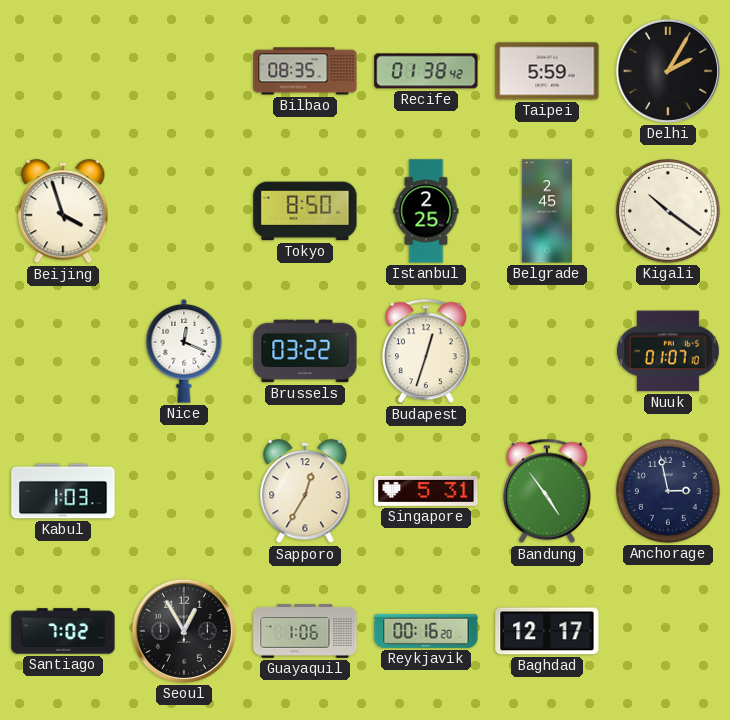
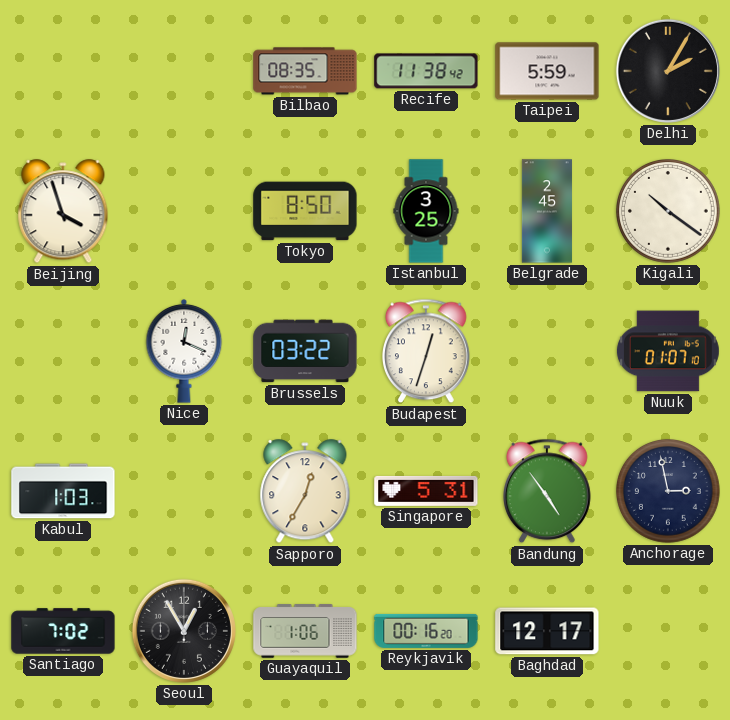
Recife: 01:38 -> 11:38 (426, 71)
Istanbul: 2:25 -> 3:25 (426, 211)
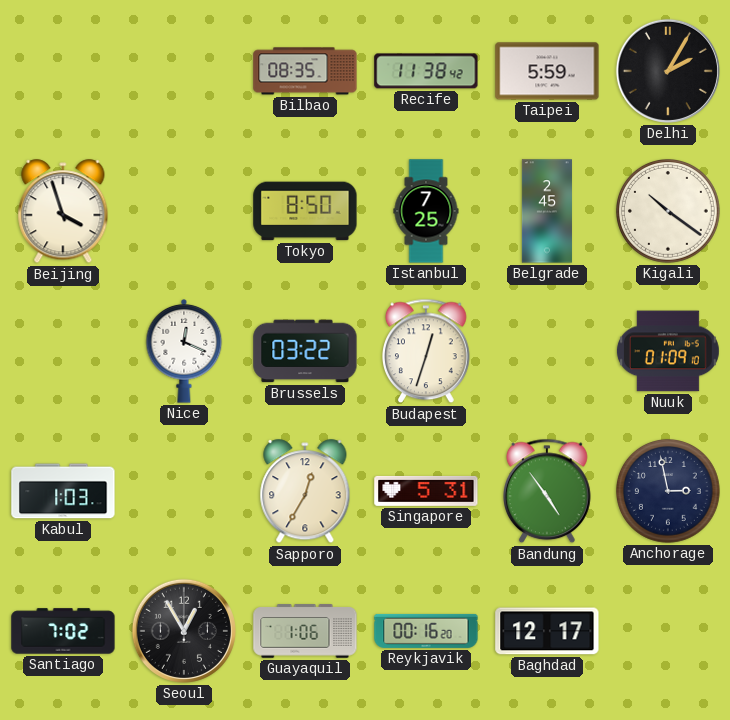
Istanbul: 3:25 -> 7:25 (426, 211)
Nuuk: 01:07 -> 01:09 (668, 351)
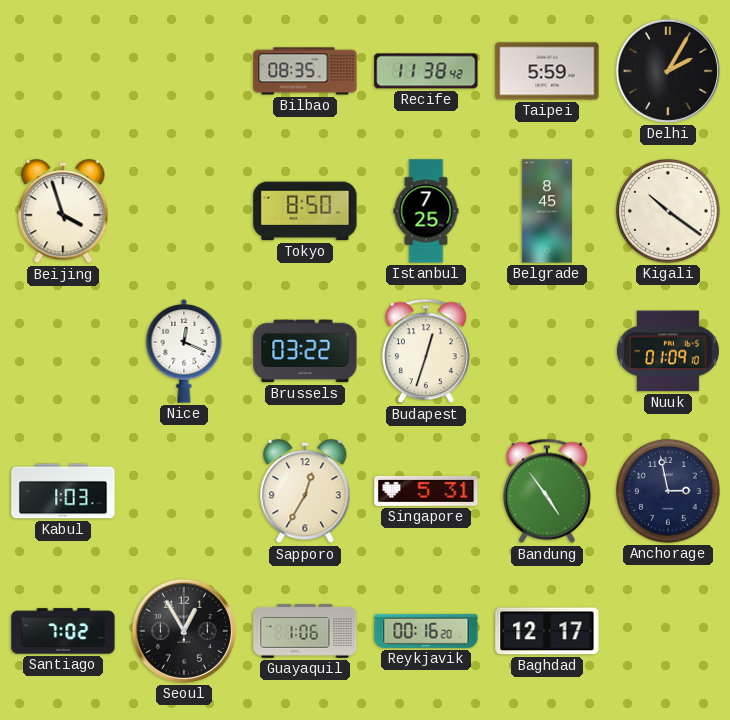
Belgrade: 2:45 -> 8:45 (547, 211)
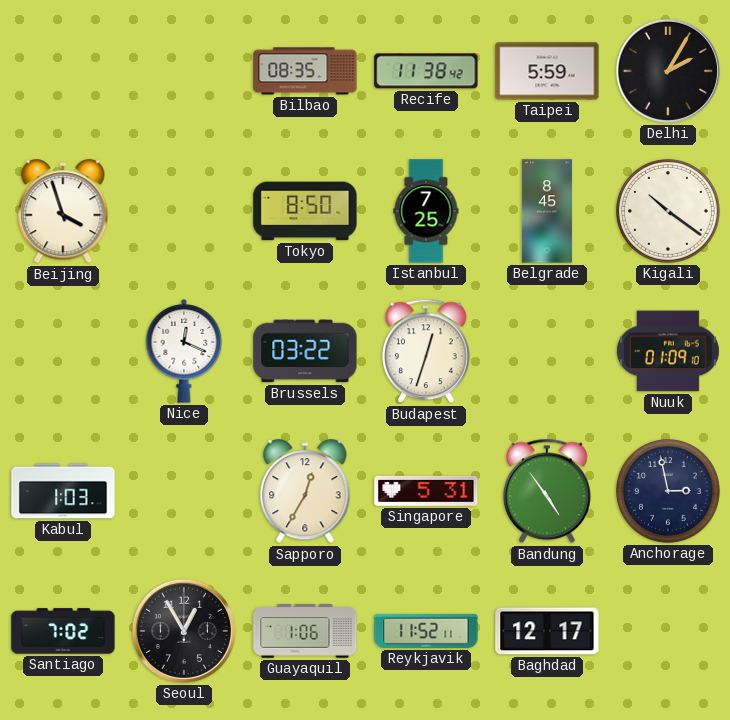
Reykjavik: 00:16 -> 11:52 (426, 631)
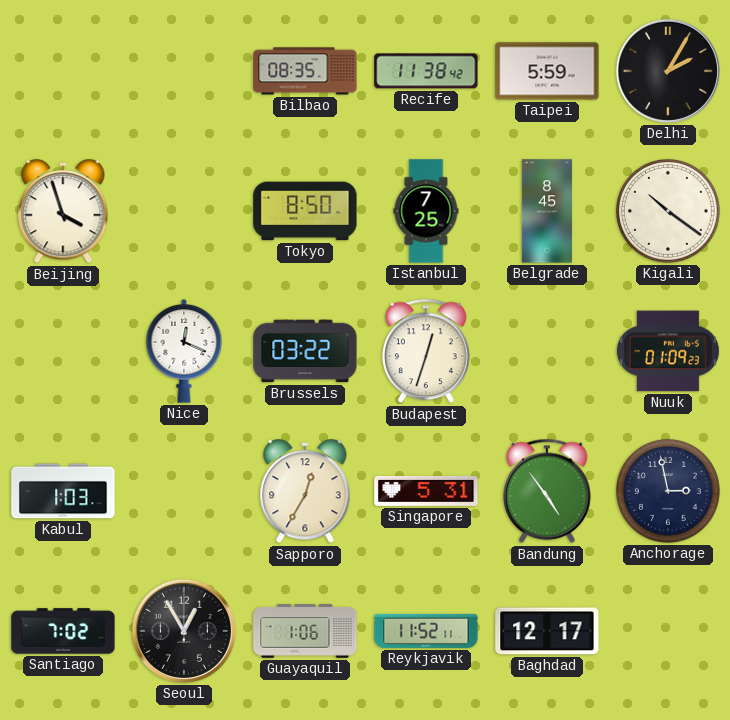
Nuuk: 01:09:10 -> 01:09:23 (668, 351)
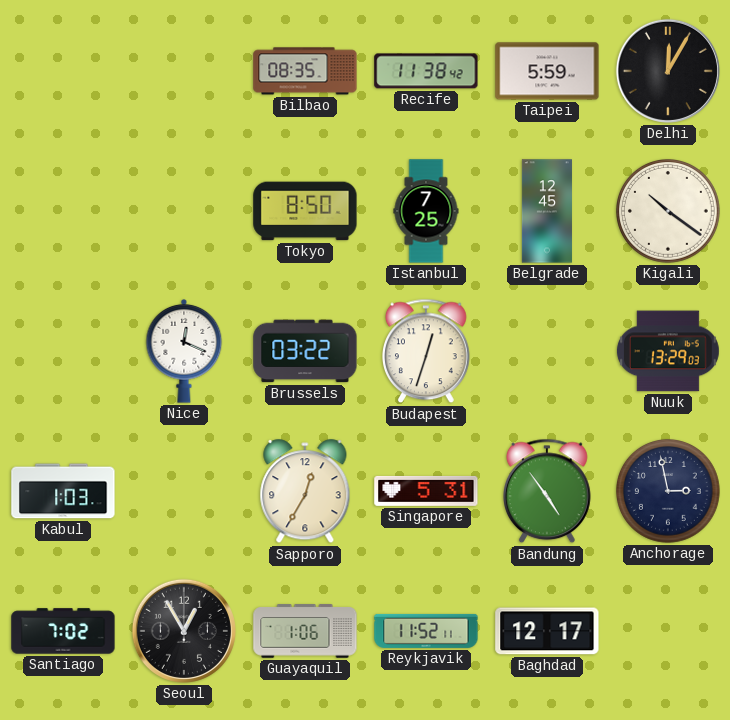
Delhi: 2:05 -> 12:05 (668, 71)
Beijing: 3:57 -> none (63, 212)
Belgrade: 8:45 -> 12:45 (547, 211)
Nuuk: 01:09 -> 13:29 (668, 351)
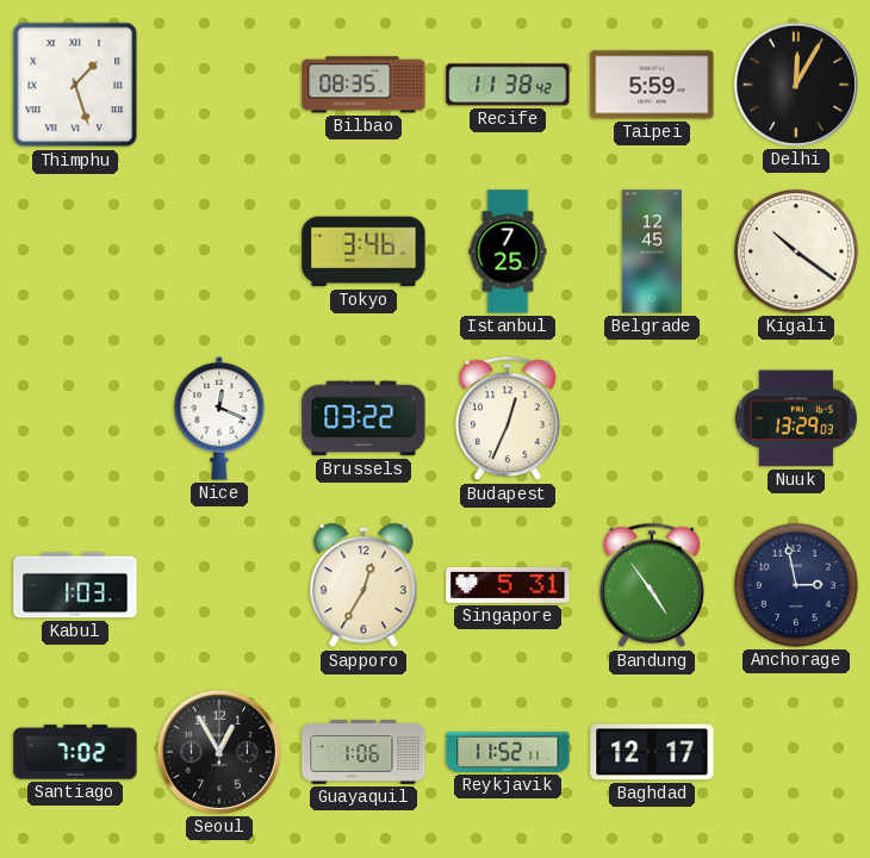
Thimphu: none -> 1:27 (75, 85)
Tokyo: 8:50 -> 3:46 (363, 251)
Budapest: 12:33 -> 12:34 (509, 418)
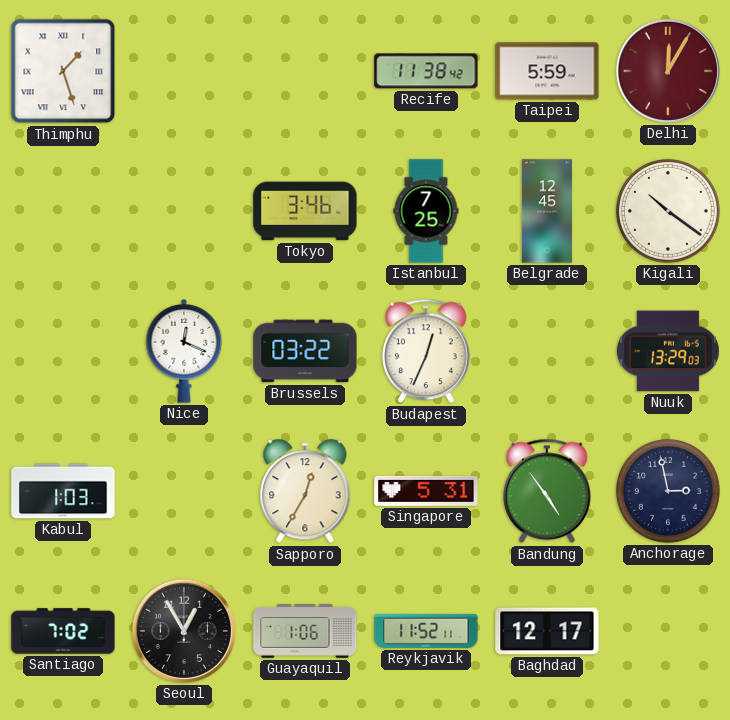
Bilbao: 08:35 -> none (363, 85)
Delhi dial: black -> burgundy (668, 71)
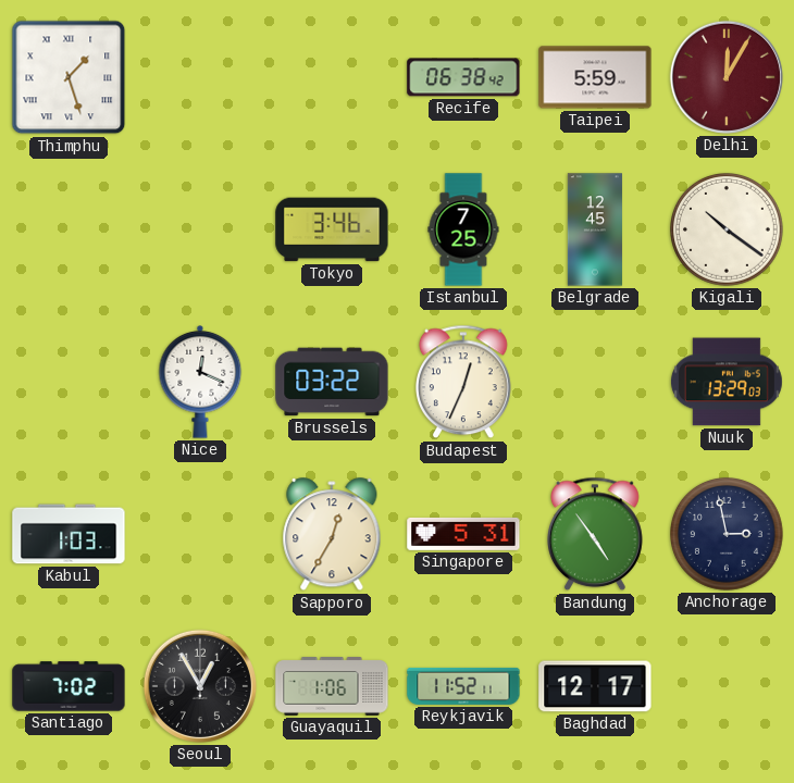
Recife: 11:38 -> 06:38 (463, 77)
